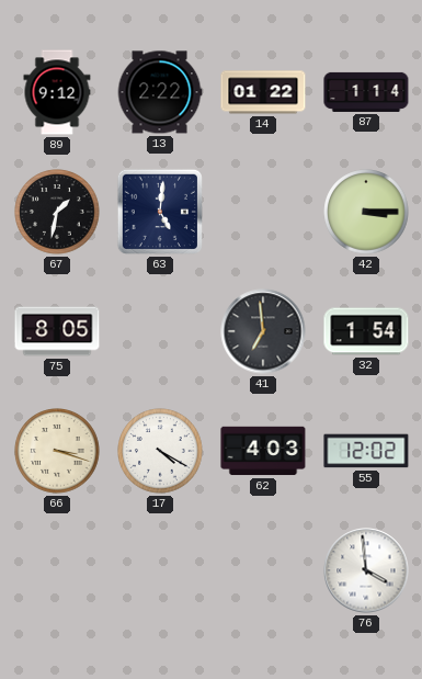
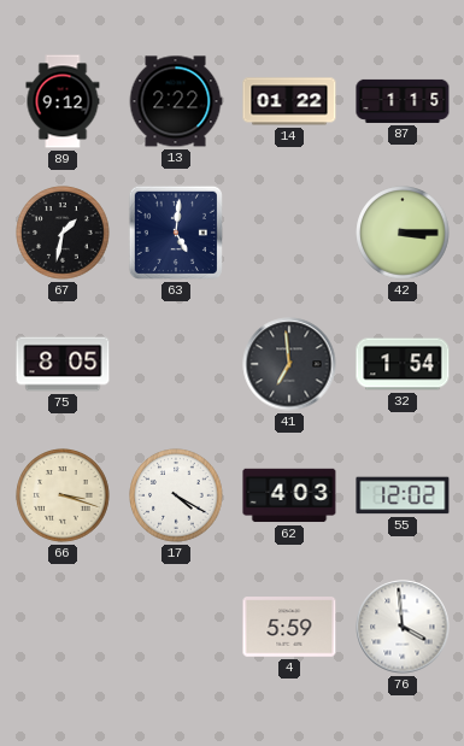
87: 1:14 -> 1:15 (403, 101)
4: none -> 5:59 (289, 627)
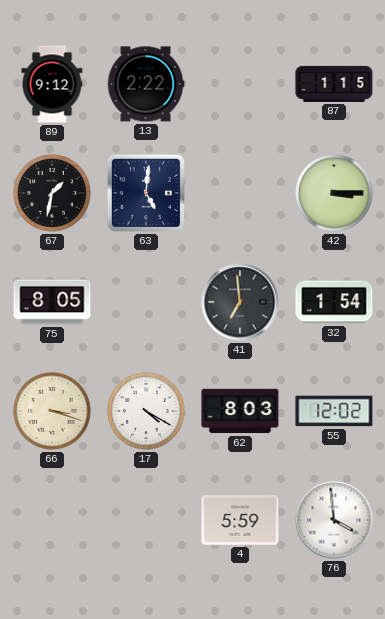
14: 01:22 -> none (289, 101)
62: 4:03 -> 8:03 (240, 411)
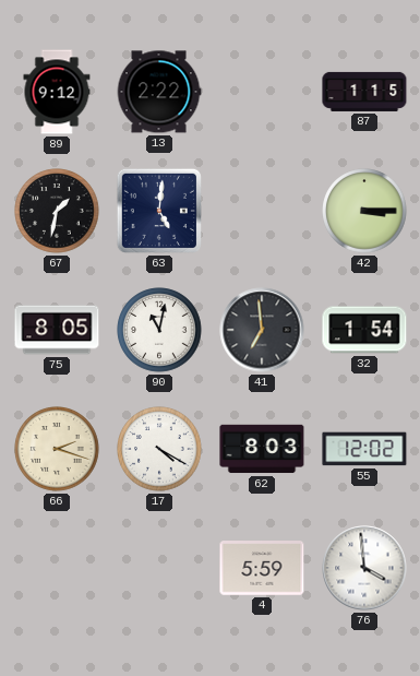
90: none -> 11:02 (159, 330)
66: 3:18 -> 2:18 (57, 449)
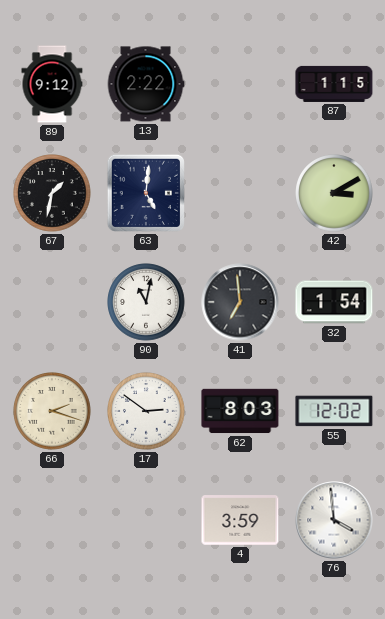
42: 3:15 -> 3:10 (334, 193)
75: 8:05 -> none (57, 330)
17: 4:20 -> 2:51 (146, 411)
4: 5:59 -> 3:59 (240, 520)
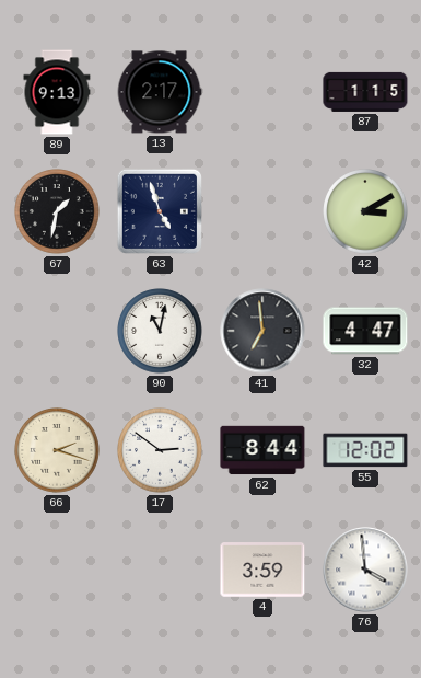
89: 9:12 -> 9:13 (57, 92)
13: 2:22 -> 2:17 (160, 92)
63: 5:01 -> 4:57 (160, 211)
32: 1:54 -> 4:47 (365, 331)
62: 8:03 -> 8:44 (262, 450)
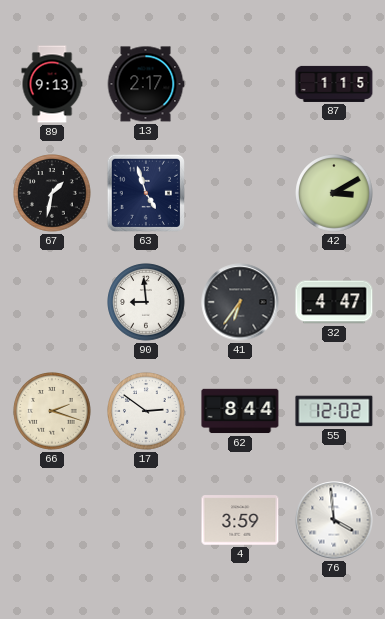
90: 11:02 -> 8:59 (146, 302)
41: 6:59 -> 6:36 (240, 302)
